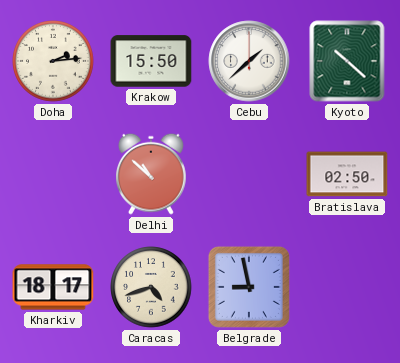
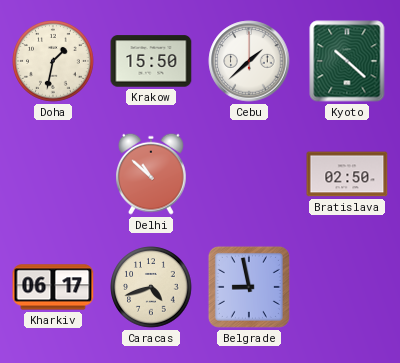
Doha: 2:14 -> 1:32 (53, 61)
Kharkiv: 18:17 -> 06:17 (53, 287)
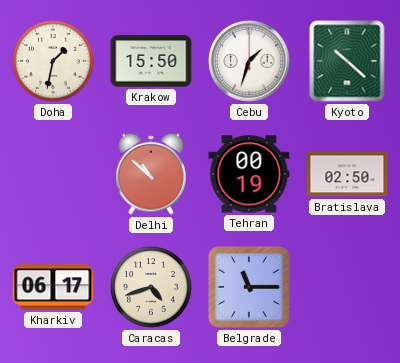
Cebu: 1:38 -> 1:33 (249, 61)
Tehran: none -> 00:19 (249, 174)
Belgrade: 8:58 -> 11:15 (249, 287)
